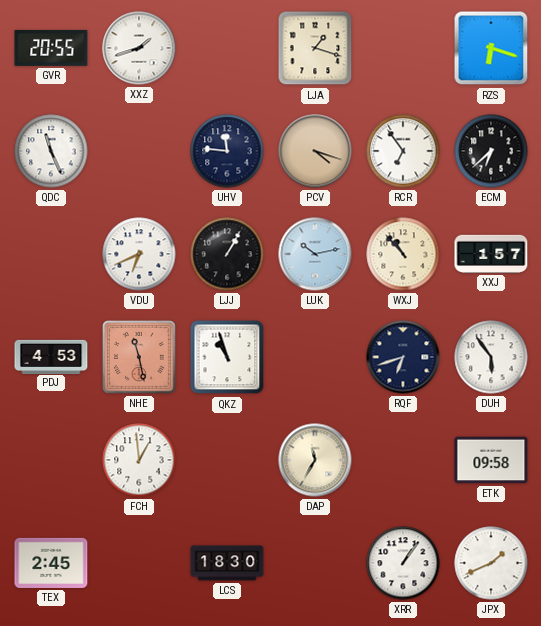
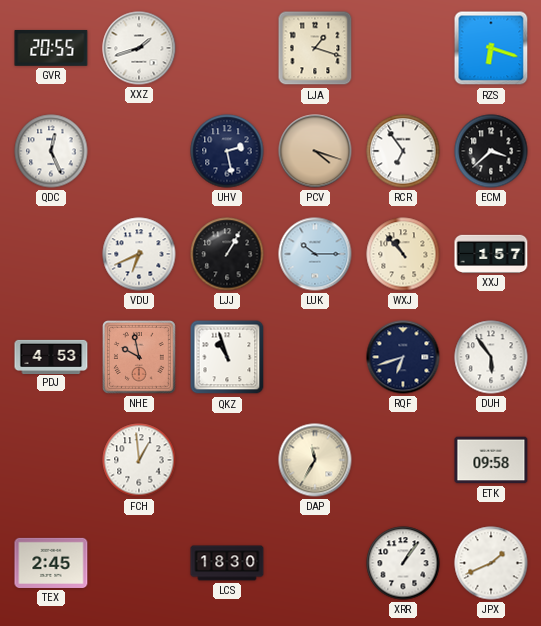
QDC: 11:26 -> 12:26 (51, 151)
UHV: 11:46 -> 2:28 (227, 151)
ECM: 6:38 -> 3:38 (491, 151)
LUK: 10:13 -> 10:15 (315, 254)
NHE: 11:28 -> 9:58 (140, 358)
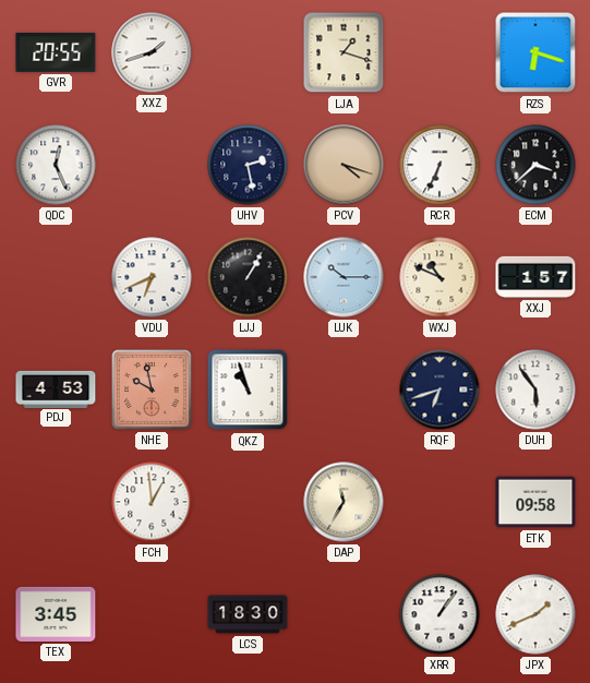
RCR: 6:54 -> 6:34 (440, 165)
WXJ: 10:53 -> 10:49 (440, 277)
TEX: 2:45 -> 3:45 (56, 614)
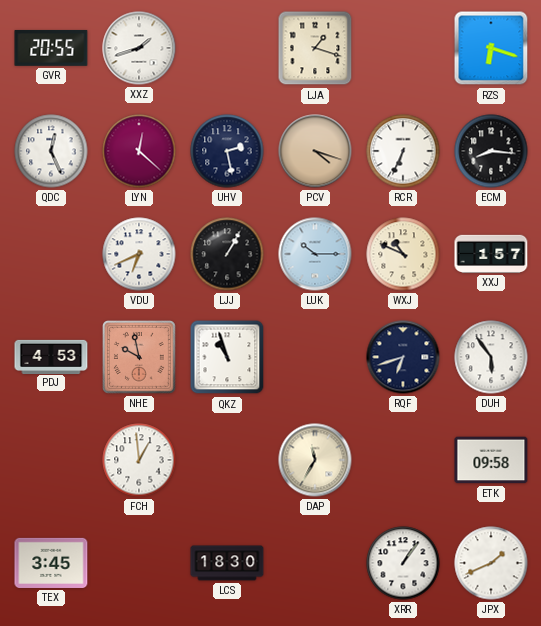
LYN: none -> 12:22 (139, 151)
ECM: 3:38 -> 8:16 (491, 151)
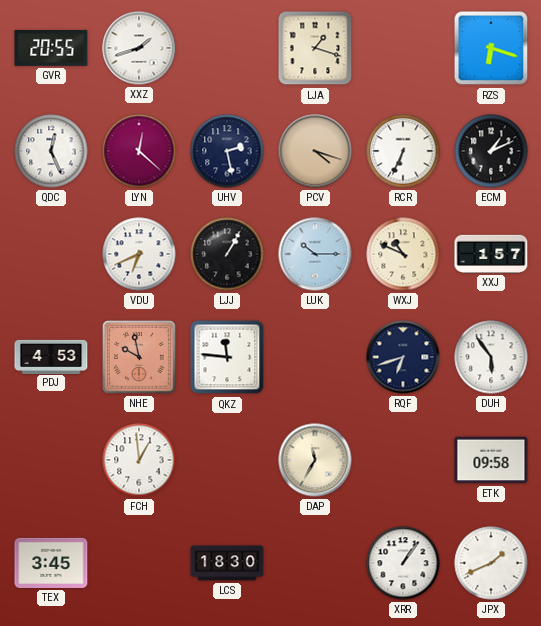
ECM: 8:16 -> 1:11 (491, 151)
QKZ: 10:57 -> 11:46 (227, 357)
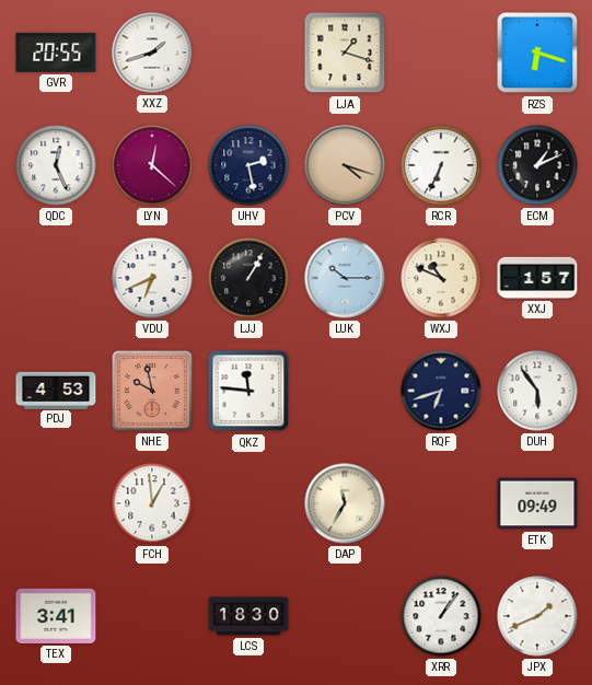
ETK: 09:58 -> 09:49 (537, 503)
TEX: 3:45 -> 3:41 (56, 616)
